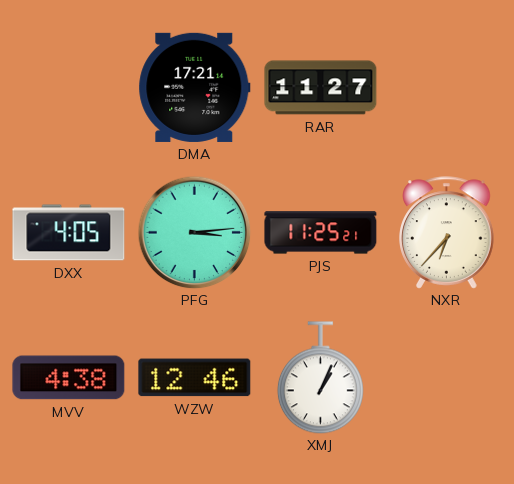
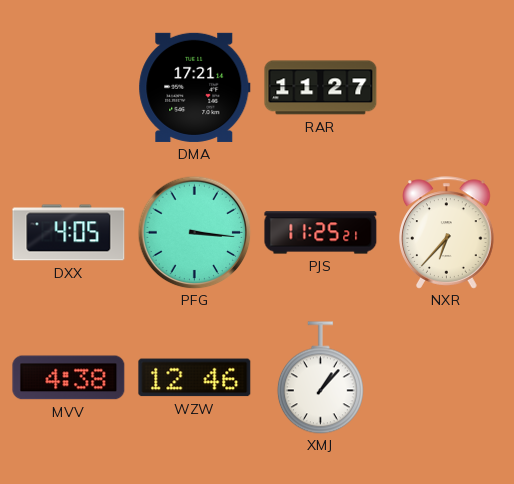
PFG: 3:14 -> 3:16 (194, 232)
XMJ: 1:04 -> 1:07 (320, 378)
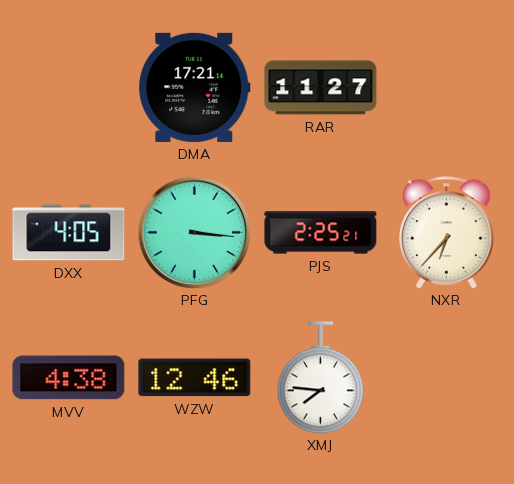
PJS: 11:25 -> 2:25 (321, 233)
XMJ: 1:07 -> 7:46 (320, 378)
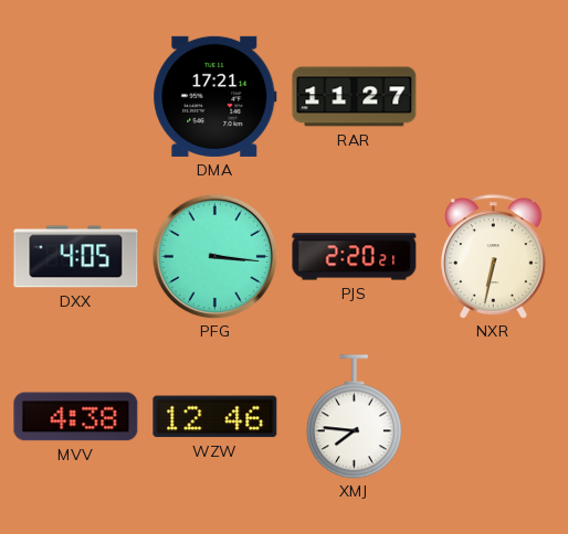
PJS: 2:25 -> 2:20 (355, 257)
NXR: 6:37 -> 6:32 (494, 257)
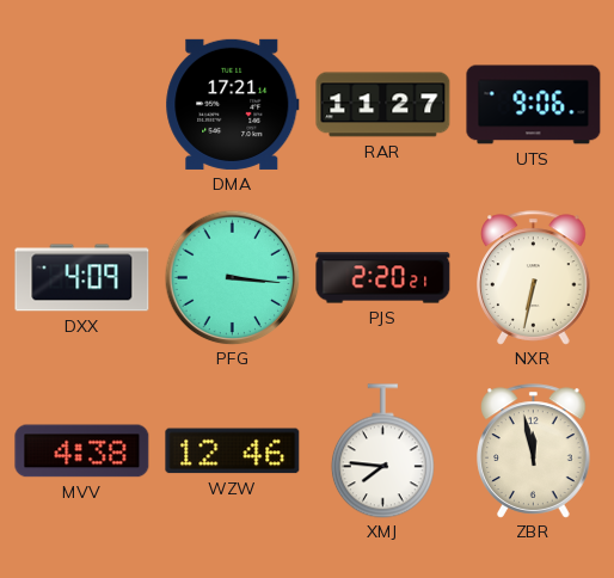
UTS: none -> 9:06 (534, 105)
DXX: 4:05 -> 4:09 (82, 278)
ZBR: none -> 11:58 (534, 451)
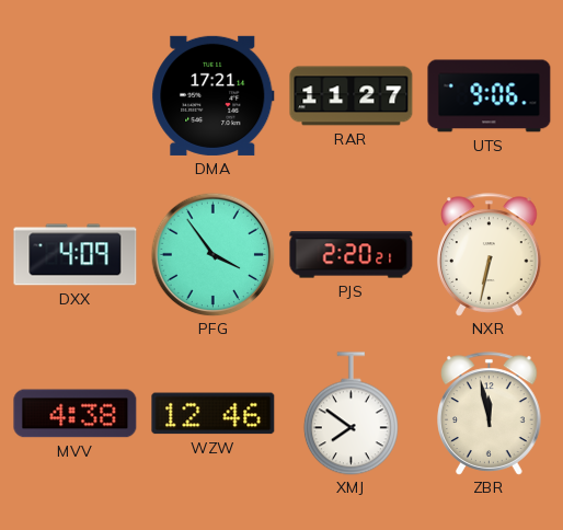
PFG: 3:16 -> 3:54 (212, 254)
XMJ: 7:46 -> 7:51 (351, 414)
